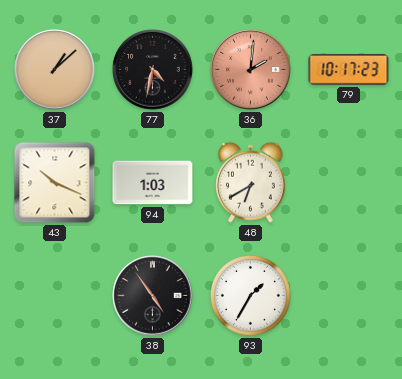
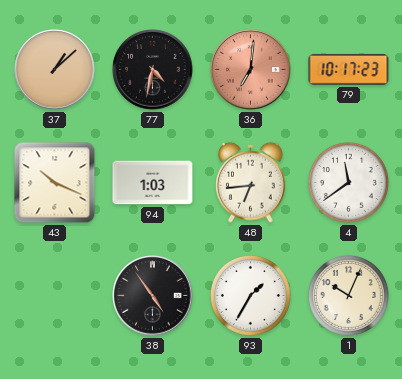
36: 2:01 -> 7:01 (251, 70)
48: 6:40 -> 6:44 (251, 182)
4: none -> 11:39 (348, 182)
1: none -> 10:04 (348, 295)
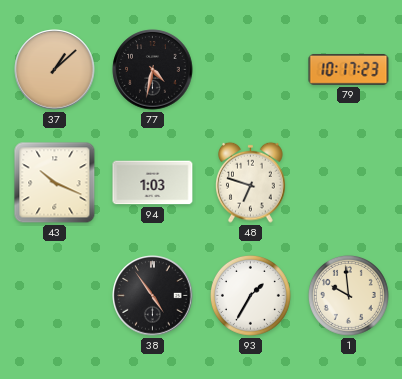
36: 7:01 -> none (251, 70)
48: 6:44 -> 6:48 (251, 182)
4: 11:39 -> none (348, 182)
1: 10:04 -> 9:59 (348, 295)
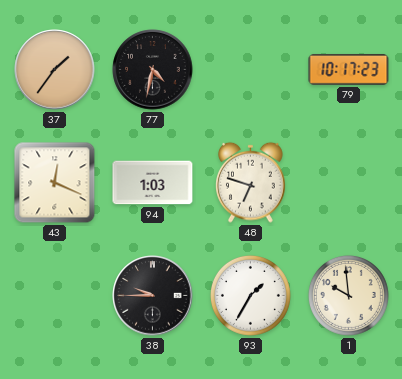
37: 1:08 -> 1:36 (55, 70)
43: 10:19 -> 12:19 (55, 183)
38: 4:54 -> 9:45 (153, 296)
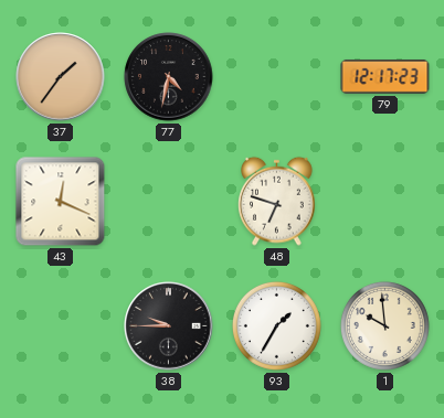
79: 10:17 -> 12:17 (385, 76)
94: 1:03 -> none (153, 183)
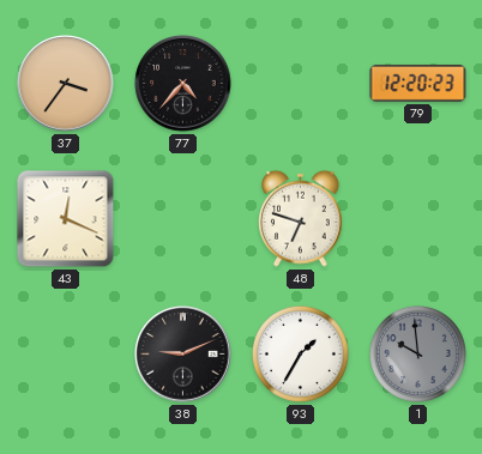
37: 1:36 -> 3:36 (66, 84)
77: 4:32 -> 4:37 (183, 84)
79: 12:17 -> 12:20 (418, 83)
38: 9:45 -> 9:11 (183, 355)
1 dial: cream -> grey (417, 353)
